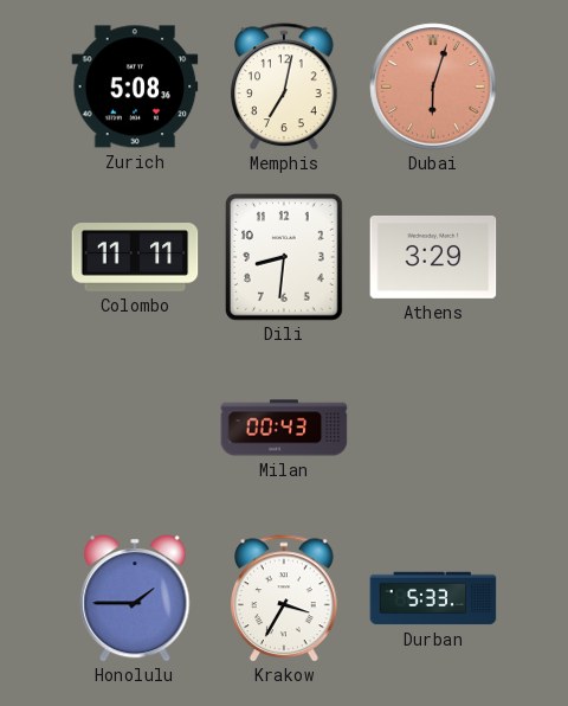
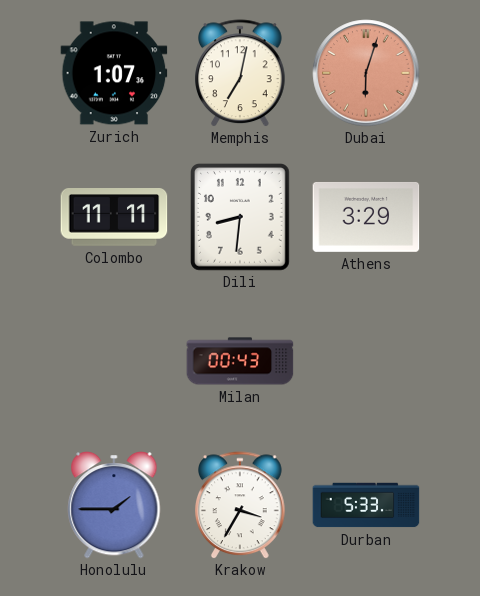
Zurich: 5:08 -> 1:07 (114, 73)
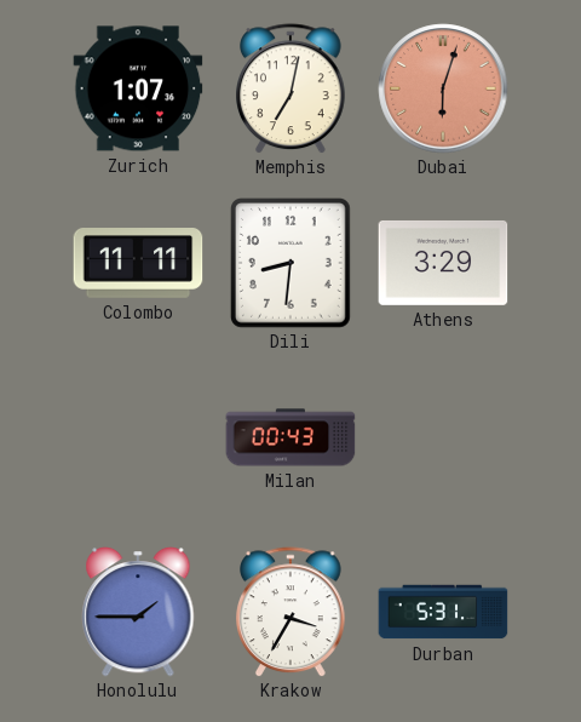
Durban: 5:33 -> 5:31 (443, 612)
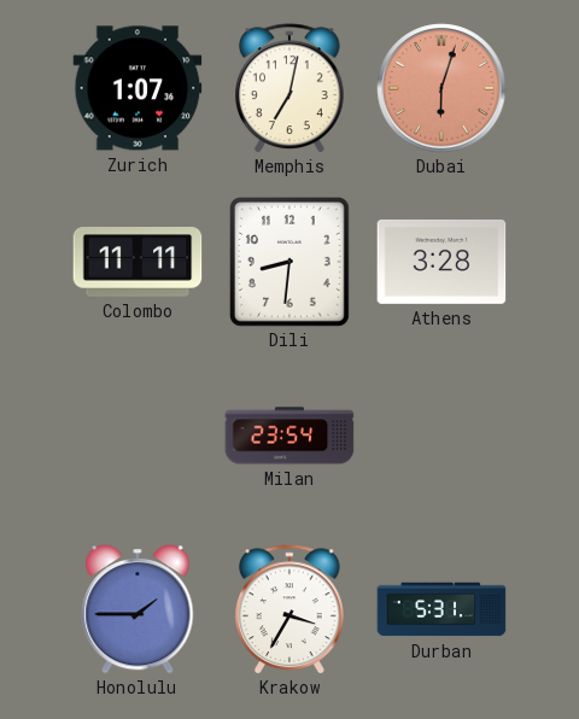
Athens: 3:29 -> 3:28 (441, 262)
Milan: 00:43 -> 23:54 (289, 436)
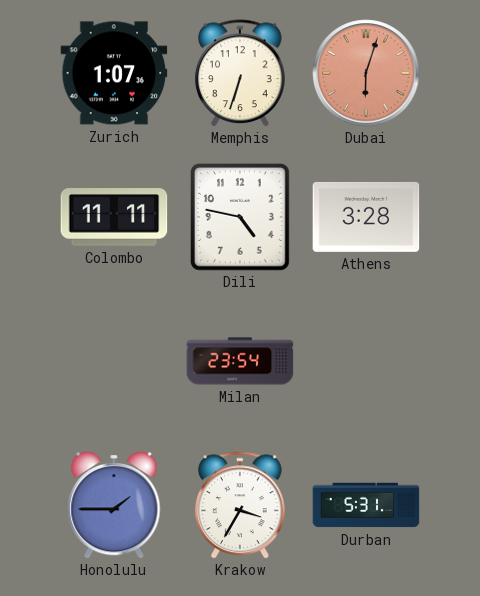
Memphis: 7:02 -> 6:33 (241, 73)
Dili: 8:31 -> 4:47 (241, 218)
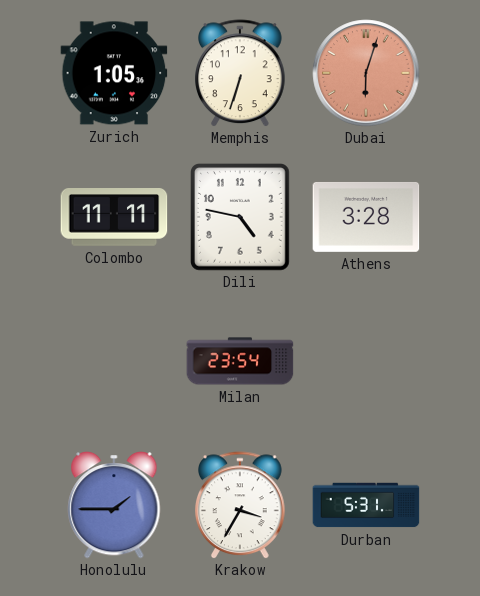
Zurich: 1:07 -> 1:05 (114, 73)
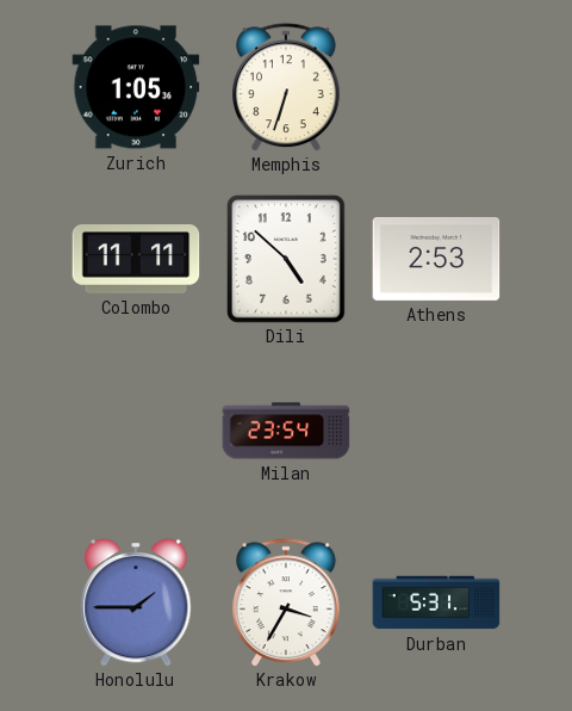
Dubai: 6:03 -> none (366, 73)
Dili: 4:47 -> 4:52 (287, 260)
Athens: 3:28 -> 2:53 (436, 259)
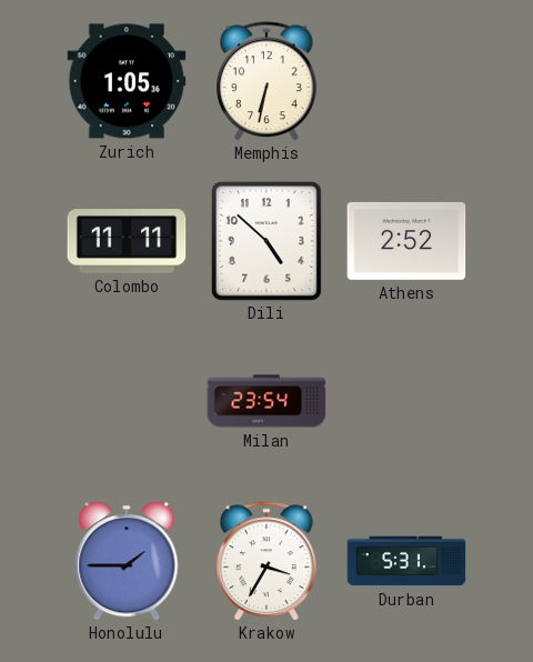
Memphis: 6:33 -> 6:32 (268, 81)
Athens: 2:53 -> 2:52 (406, 241)
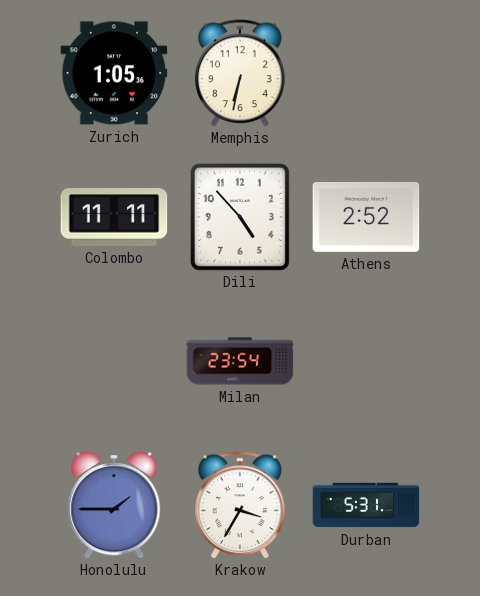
Dili: 4:52 -> 4:53 (241, 218)
